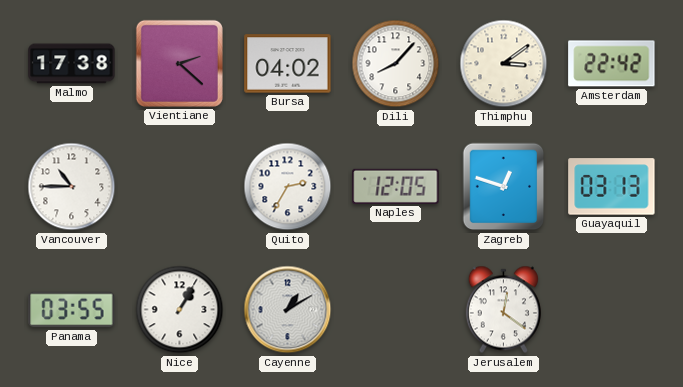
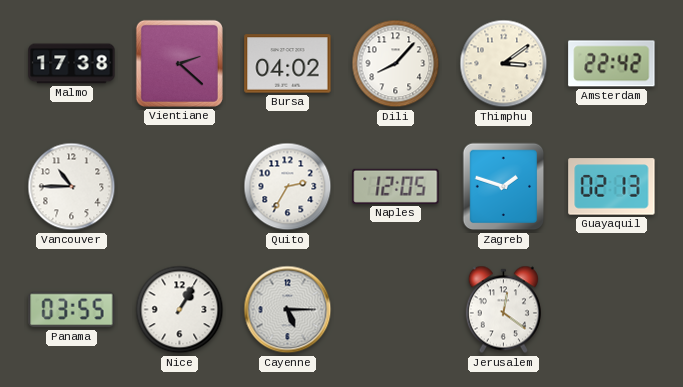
Zagreb: 12:48 -> 1:48 (504, 187)
Guayaquil: 03:13 -> 02:13 (612, 187)
Cayenne: 1:10 -> 5:15 (288, 310)
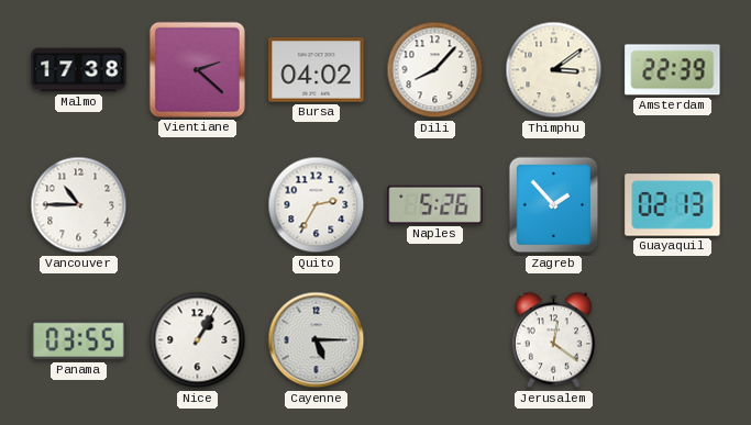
Amsterdam: 22:42 -> 22:39 (673, 70)
Naples: 12:05 -> 5:26 (435, 204)
Zagreb: 1:48 -> 1:53 (554, 205)
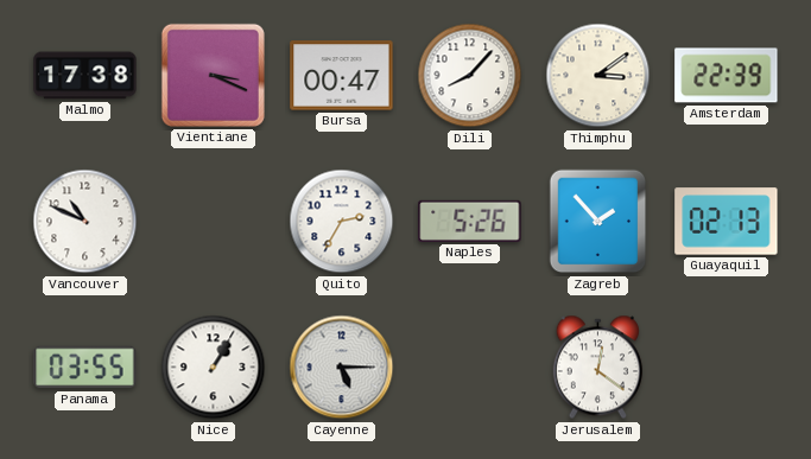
Vientiane: 2:22 -> 3:19 (213, 75)
Bursa: 04:02 -> 00:47 (342, 76)
Vancouver: 10:45 -> 10:49 (85, 222)
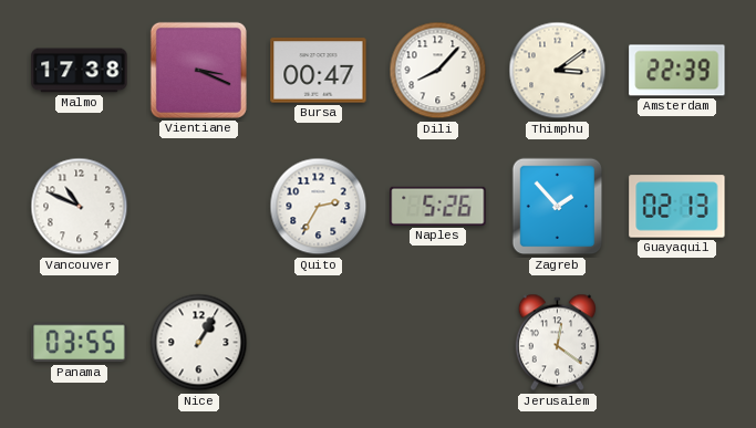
Cayenne: 5:15 -> none (342, 368)
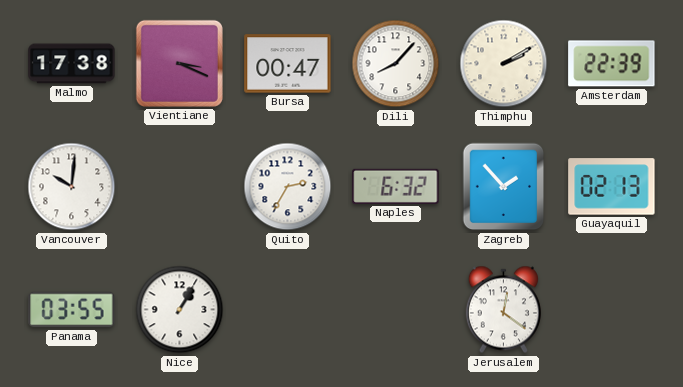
Thimphu: 3:09 -> 2:10 (504, 64)
Vancouver: 10:49 -> 10:01 (72, 187)
Naples: 5:26 -> 6:32 (396, 186)
